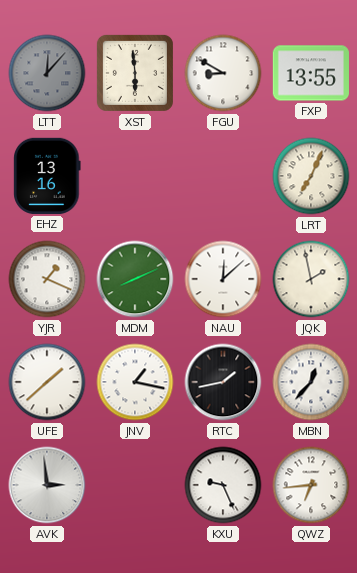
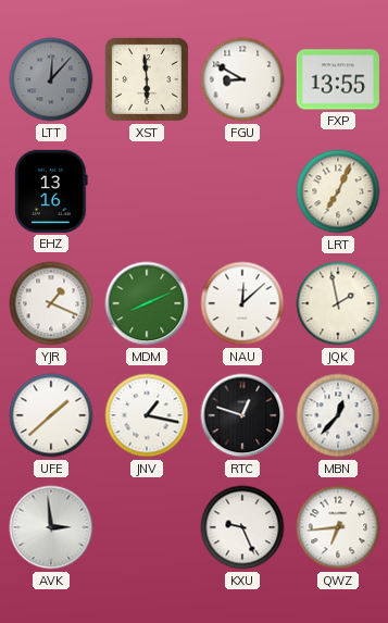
RTC: 1:43 -> 12:48 (242, 415)
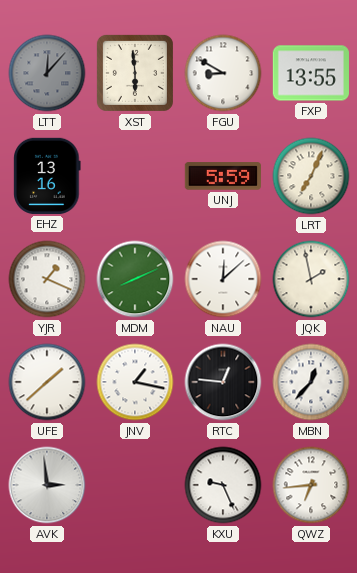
UNJ: none -> 5:59 (223, 176)
RTC: 12:48 -> 12:46 (223, 382)
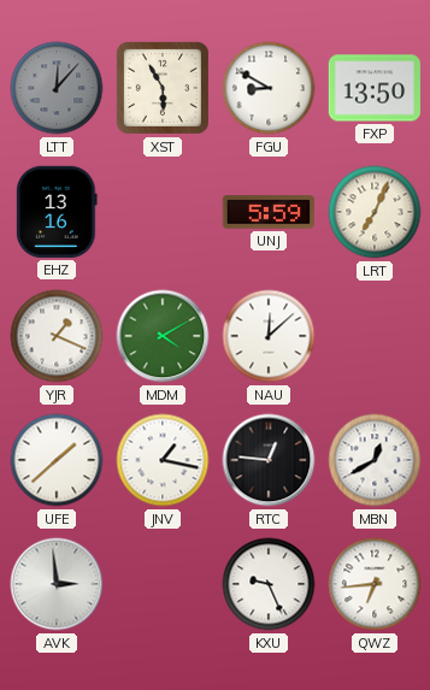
XST: 5:59 -> 5:55 (163, 88)
FXP: 13:55 -> 13:50 (375, 88)
MDM: 8:11 -> 4:10 (163, 336)
JQK: 1:58 -> none (311, 279)
MBN: 12:37 -> 12:40 (375, 460)
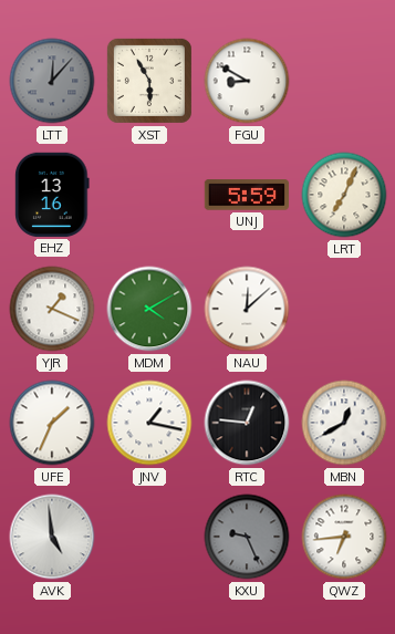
FXP: 13:50 -> none (375, 88)
UFE: 1:38 -> 1:34 (52, 423)
AVK: 2:59 -> 4:59 (52, 537)
KXU dial: white -> grey (247, 537)
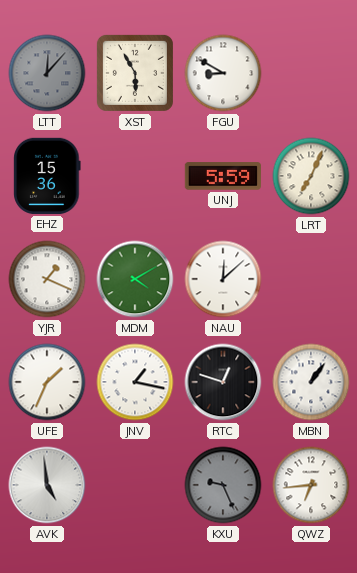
EHZ: 13:16 -> 15:36 (47, 176)
RTC: 12:46 -> 12:48 (223, 382)
MBN: 12:40 -> 1:06 (311, 382)
